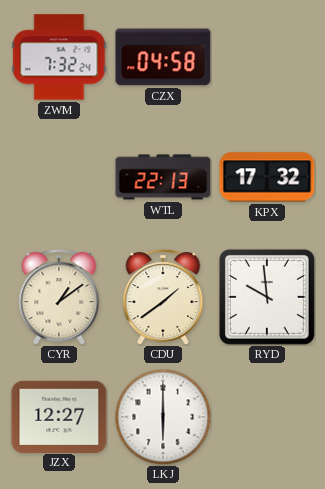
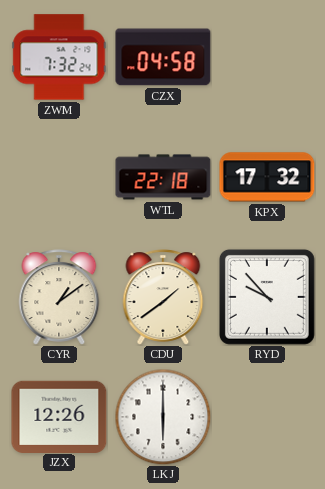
WTL: 22:13 -> 22:18 (163, 177)
RYD: 9:59 -> 9:53 (267, 297)
JZX: 12:27 -> 12:26 (59, 416)
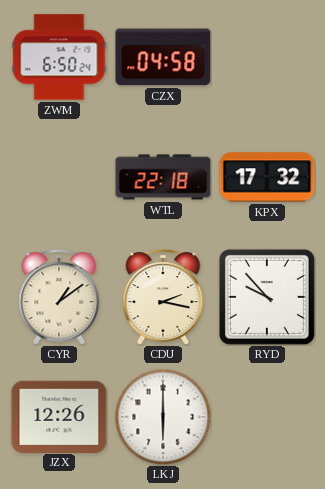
ZWM: 7:32 -> 6:50 (59, 57)
CDU: 1:39 -> 2:17 (163, 297)
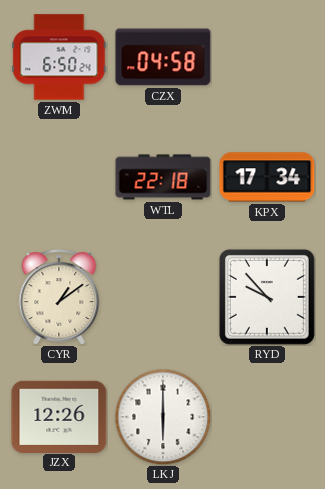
KPX: 17:32 -> 17:34 (267, 177)
CDU: 2:17 -> none (163, 297)
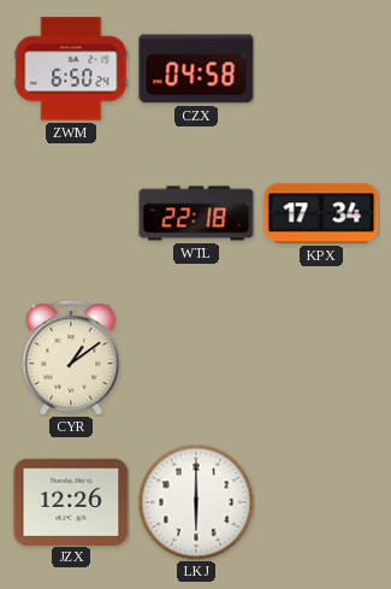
RYD: 9:53 -> none (267, 297)
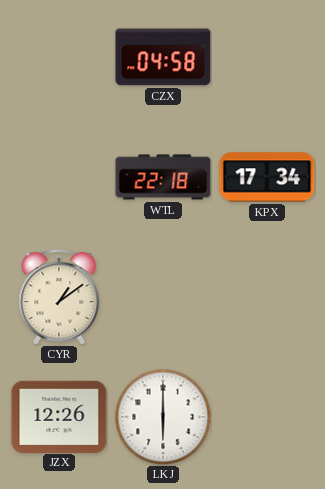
ZWM: 6:50 -> none (71, 69)
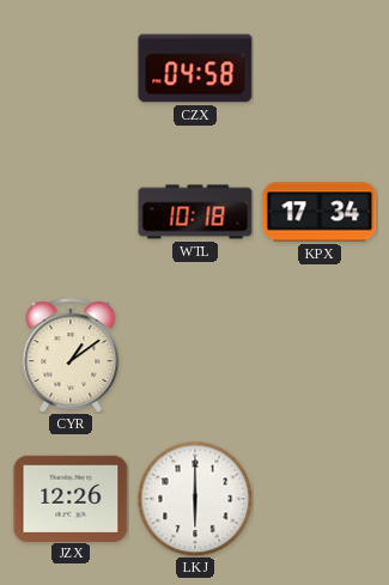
WTL: 22:18 -> 10:18 (195, 212)
